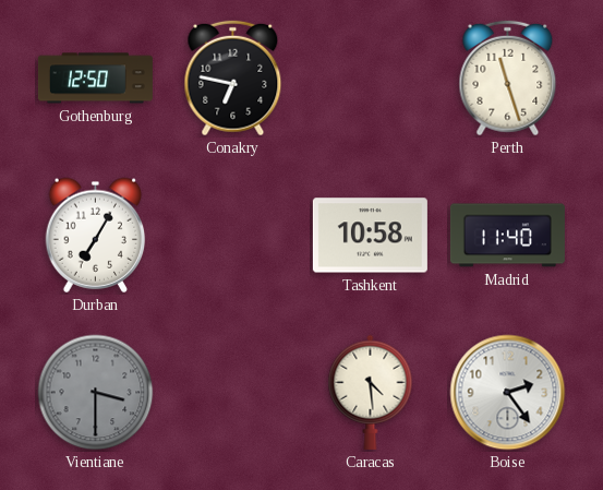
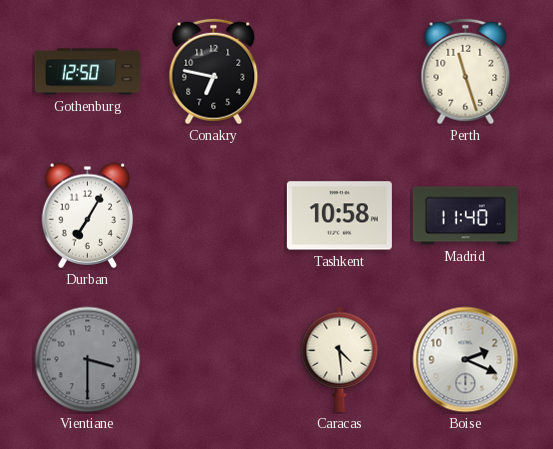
Boise: 2:24 -> 2:19 (466, 360)
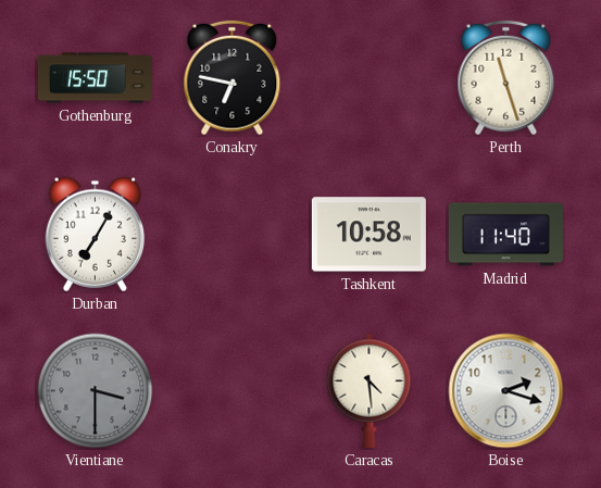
Gothenburg: 12:50 -> 15:50 (95, 78)
Boise: 2:19 -> 2:18 (506, 391)
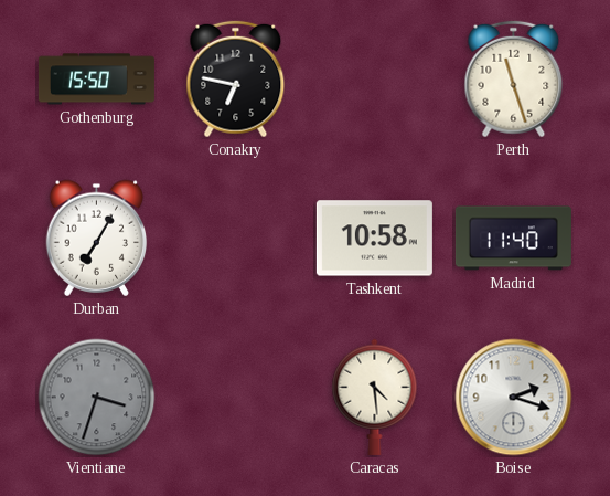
Vientiane: 3:30 -> 3:33 (97, 398)
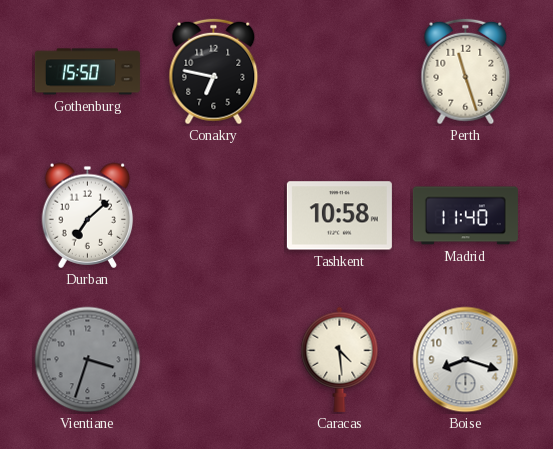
Durban: 7:05 -> 7:08 (88, 215)
Boise: 2:18 -> 8:18 (466, 360)
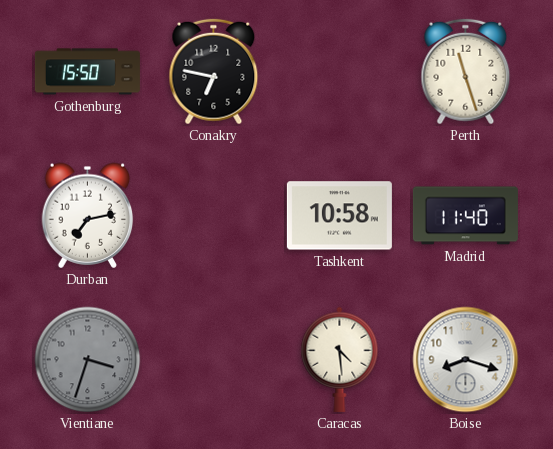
Durban: 7:08 -> 7:13 (88, 215)
